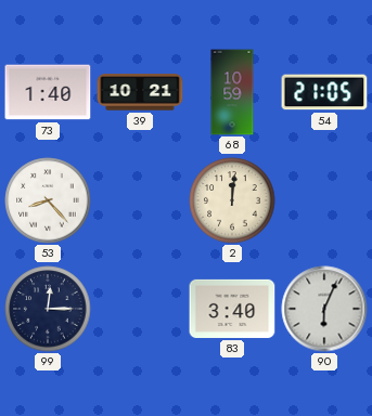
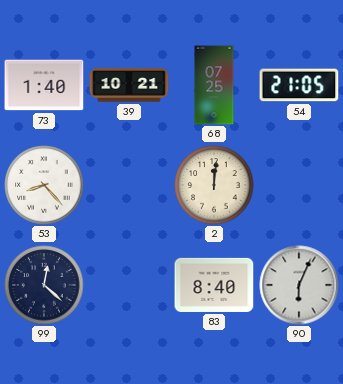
68: 10:59 -> 07:25 (214, 85)
99: 12:15 -> 12:22 (44, 285)
83: 3:40 -> 8:40 (214, 285)
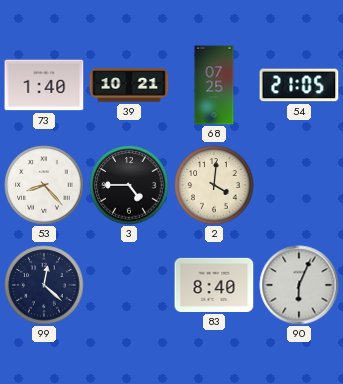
3: none -> 4:45 (129, 185)
2: 12:01 -> 4:01 (214, 185)
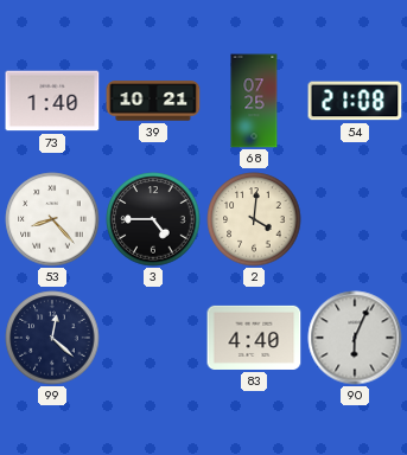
54: 21:05 -> 21:08 (355, 101)
83: 8:40 -> 4:40 (254, 338)
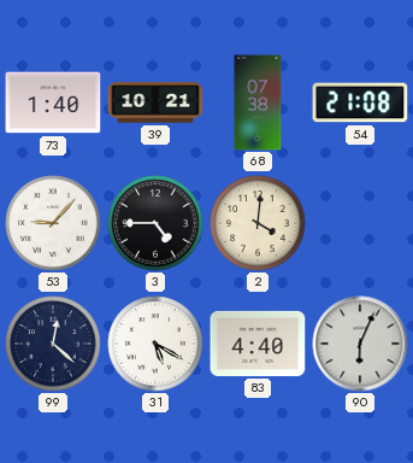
68: 07:25 -> 07:38 (258, 102)
53: 8:23 -> 9:07 (53, 223)
31: none -> 5:20 (155, 344)
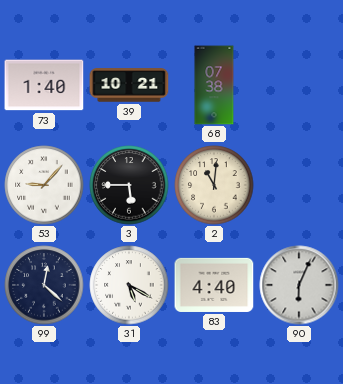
54: 21:08 -> none (360, 102)
3: 4:45 -> 5:45 (129, 185)
2: 4:01 -> 11:01 (214, 185)
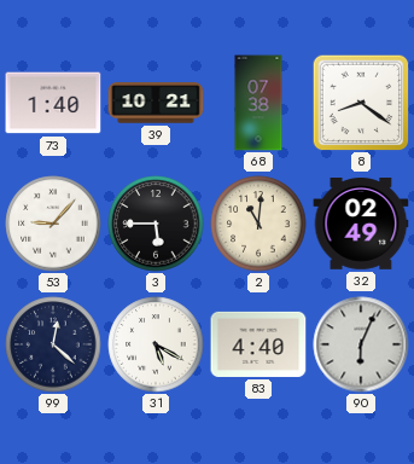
8: none -> 8:21 (361, 103)
32: none -> 02:49 (361, 225)
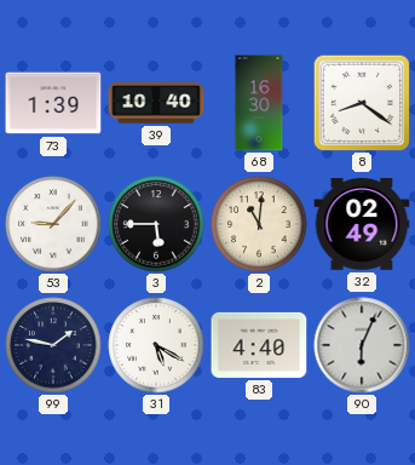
73: 1:40 -> 1:39 (53, 103)
39: 10:21 -> 10:40 (156, 103)
68: 07:38 -> 16:30 (259, 103)
99: 12:22 -> 1:47 (53, 345)
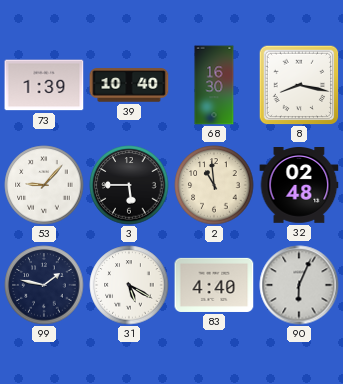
8: 8:21 -> 8:17 (299, 85)
2: 11:01 -> 10:59 (214, 185)
32: 02:49 -> 02:48 (299, 186)
